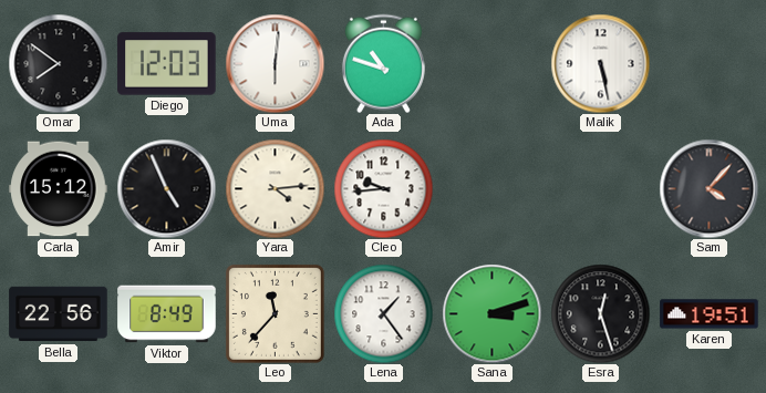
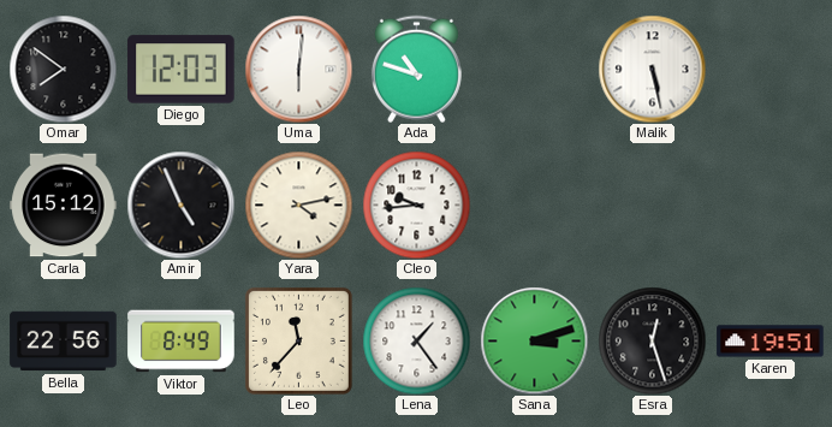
Yara: 4:14 -> 4:13 (298, 204)
Sam: 4:07 -> none (708, 188)
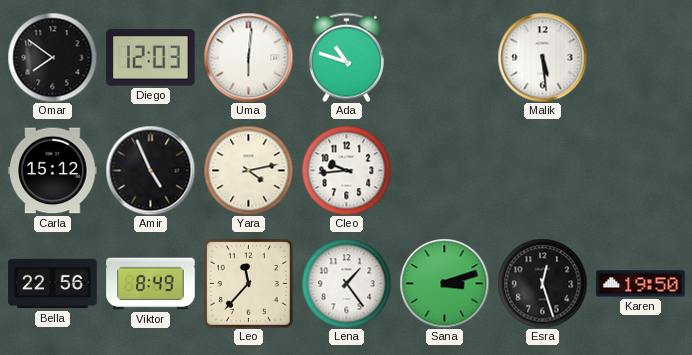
Malik: 5:28 -> 5:29 (542, 57)
Karen: 19:51 -> 19:50 (641, 284)
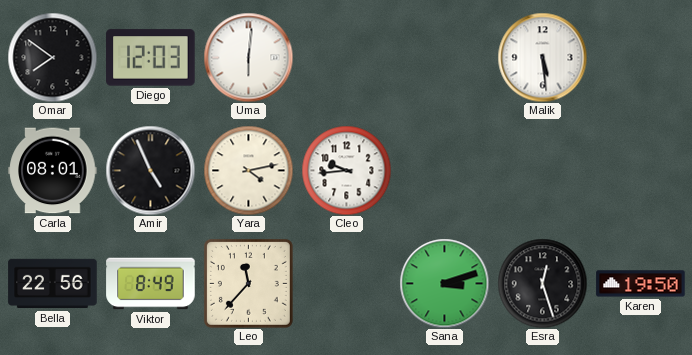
Ada: 10:48 -> none (346, 57)
Carla: 15:12 -> 08:01 (53, 171)
Lena: 1:24 -> none (346, 283)
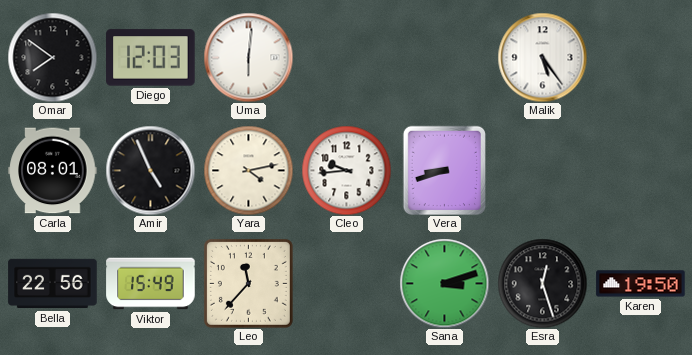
Malik: 5:29 -> 5:24 (542, 57)
Vera: none -> 8:42 (444, 170)
Viktor: 8:49 -> 15:49 (151, 284)
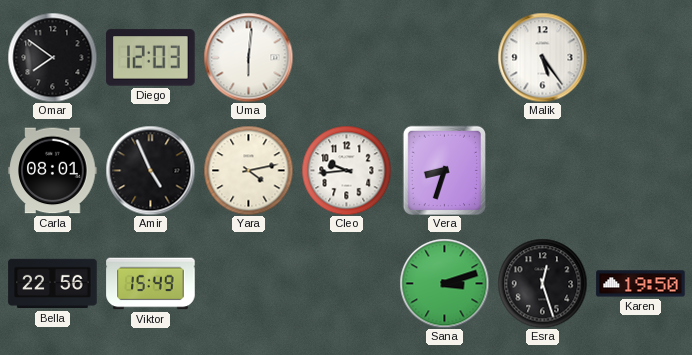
Vera: 8:42 -> 8:33 (444, 170)
Leo: 11:37 -> none (248, 283)
